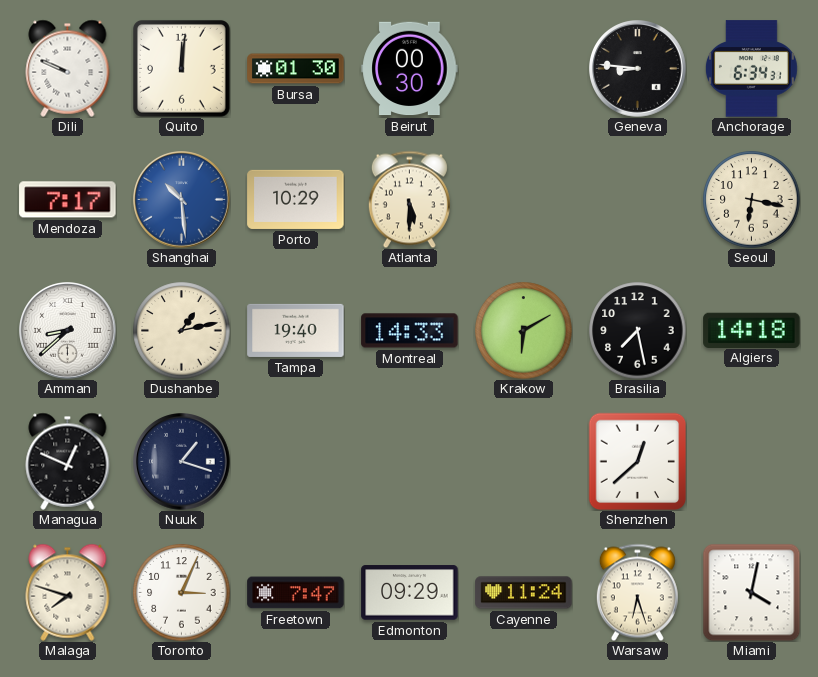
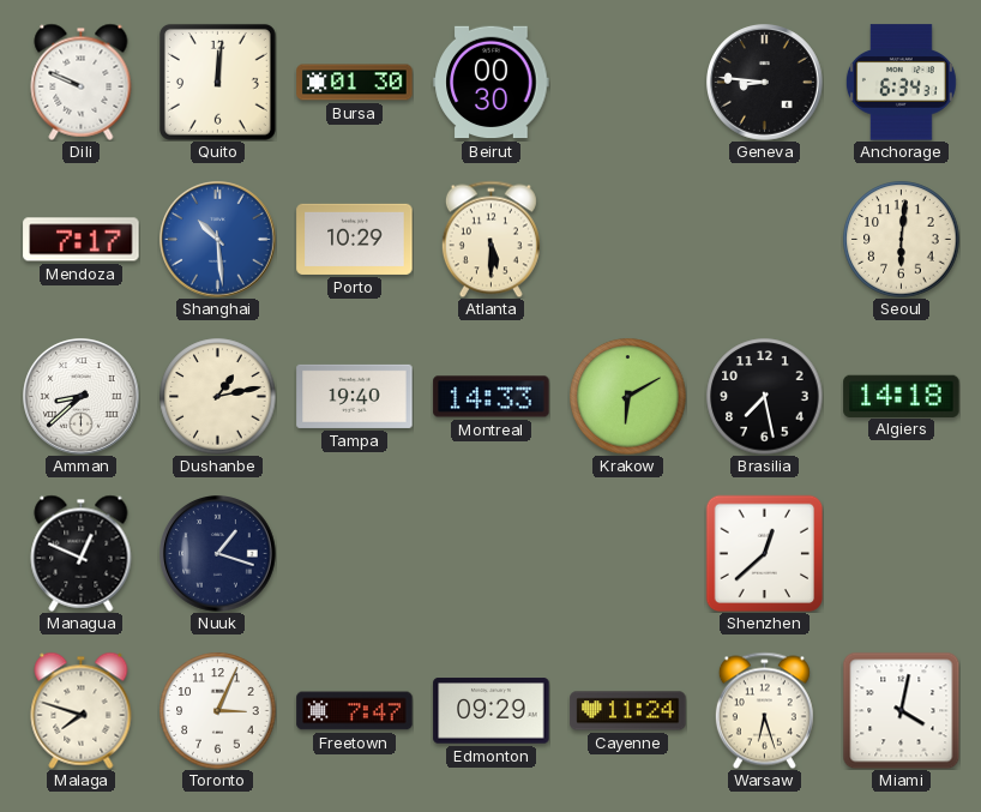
Seoul: 6:17 -> 6:01 (902, 240)
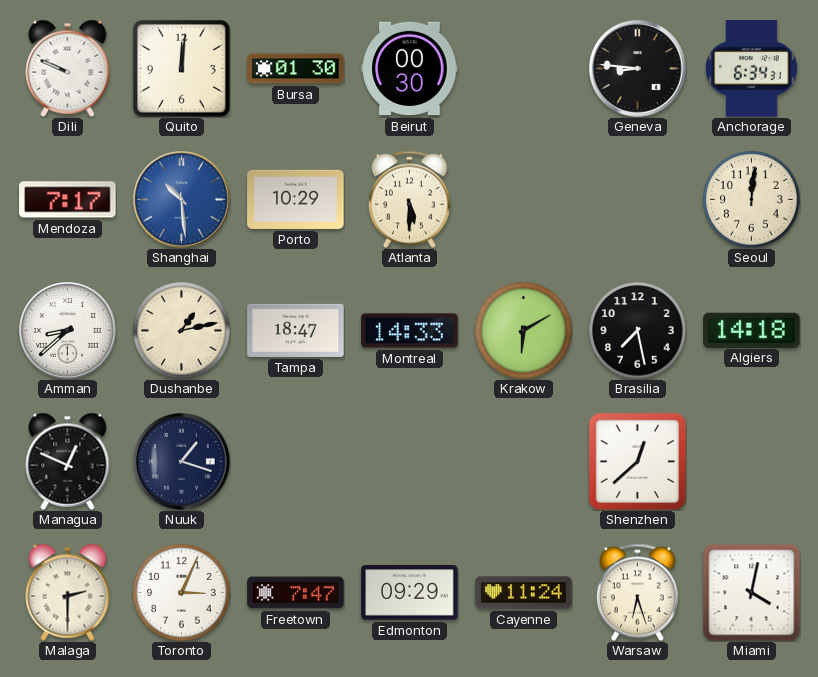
Seoul: 6:01 -> 12:01 (752, 200)
Tampa: 19:40 -> 18:47 (296, 330)
Malaga: 7:48 -> 2:30 (68, 592)
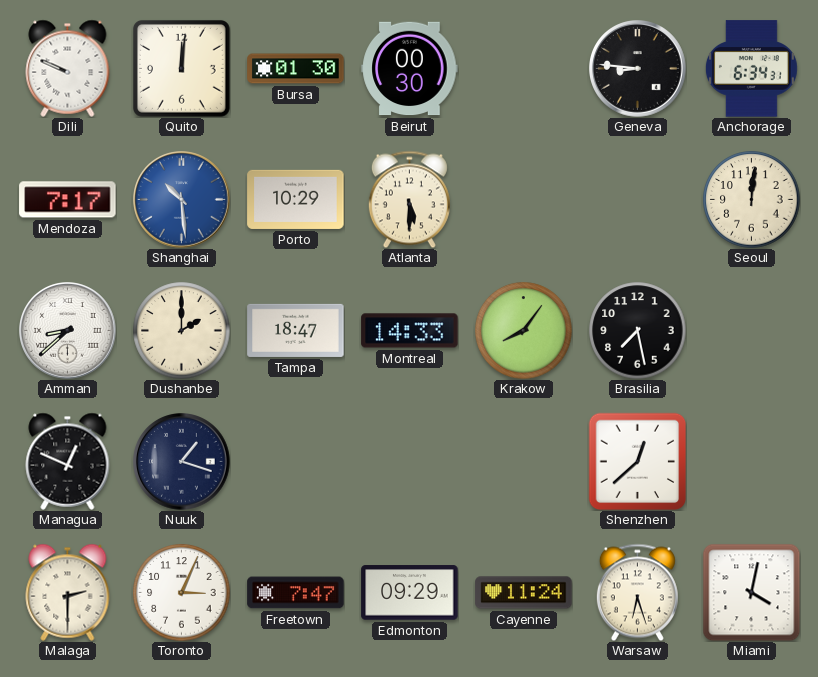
Dushanbe: 1:13 -> 2:00 (182, 331)
Krakow: 6:10 -> 8:06 (524, 331)
Algiers: 14:18 -> none (752, 330)
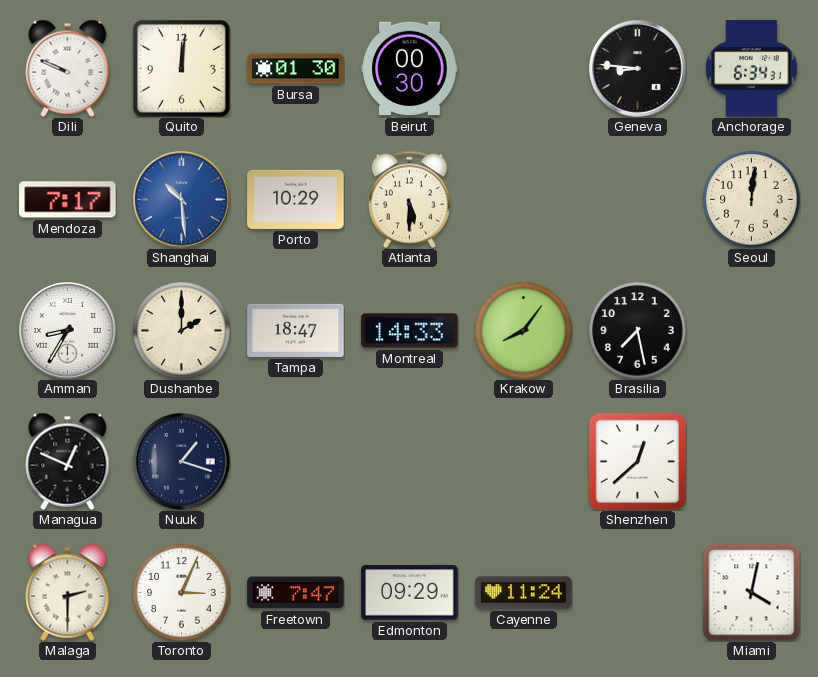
Amman: 8:38 -> 8:35 (68, 331)
Warsaw: 6:27 -> none (637, 592)
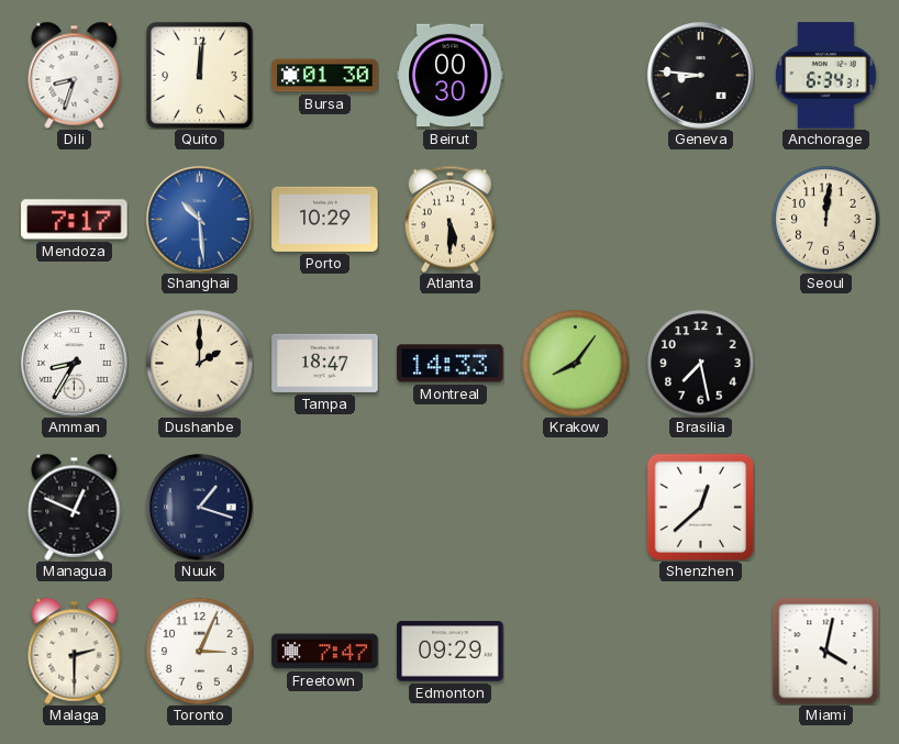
Dili: 9:49 -> 8:33 (75, 75)
Cayenne: 11:24 -> none (524, 593)
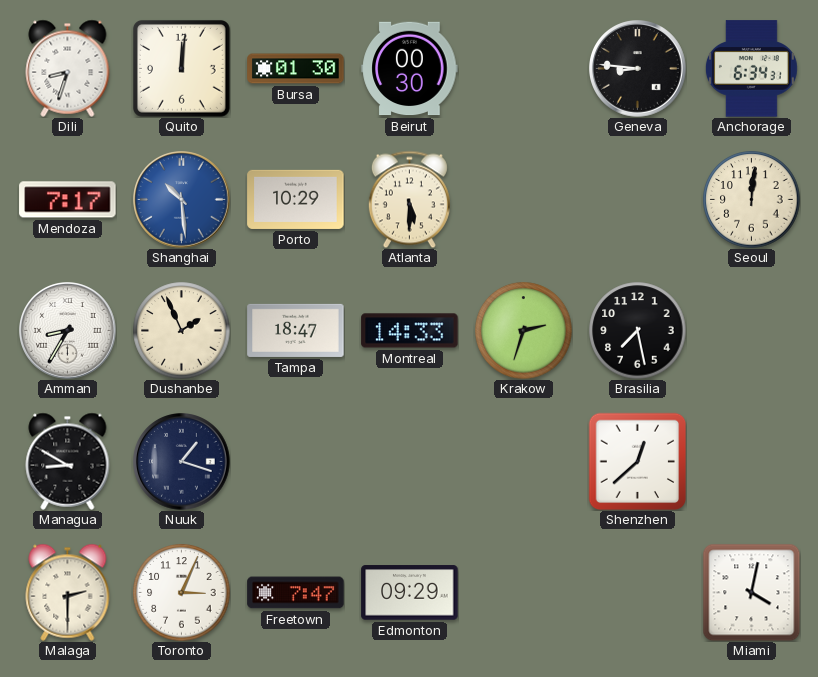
Dushanbe: 2:00 -> 1:56 (182, 331)
Krakow: 8:06 -> 2:33 (524, 331)
Managua: 12:49 -> 8:50 (68, 461)
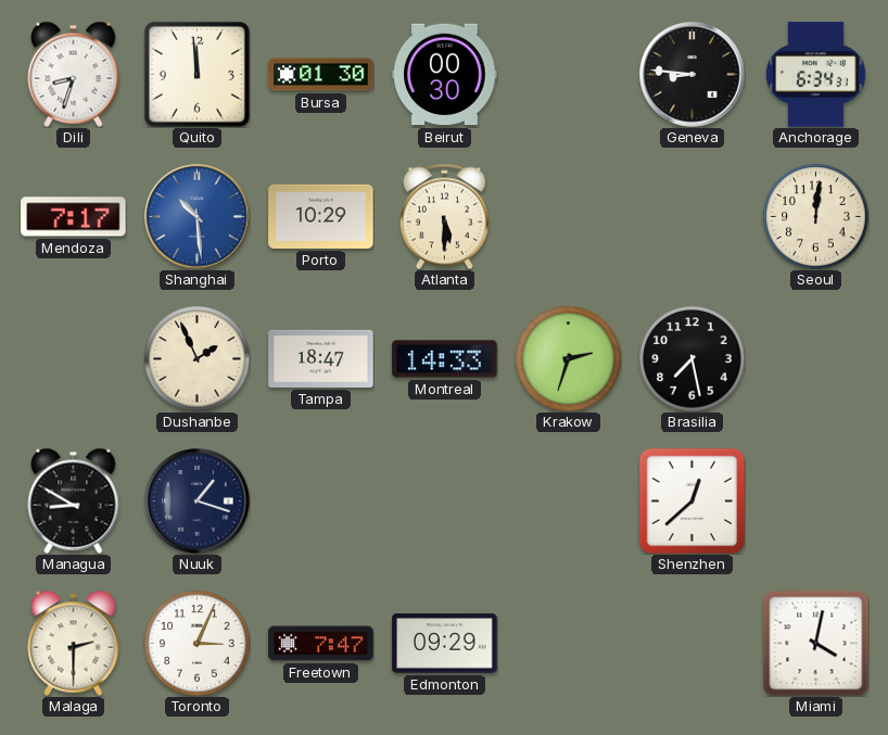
Quito: 12:01 -> 11:59 (196, 74)
Amman: 8:35 -> none (68, 331)
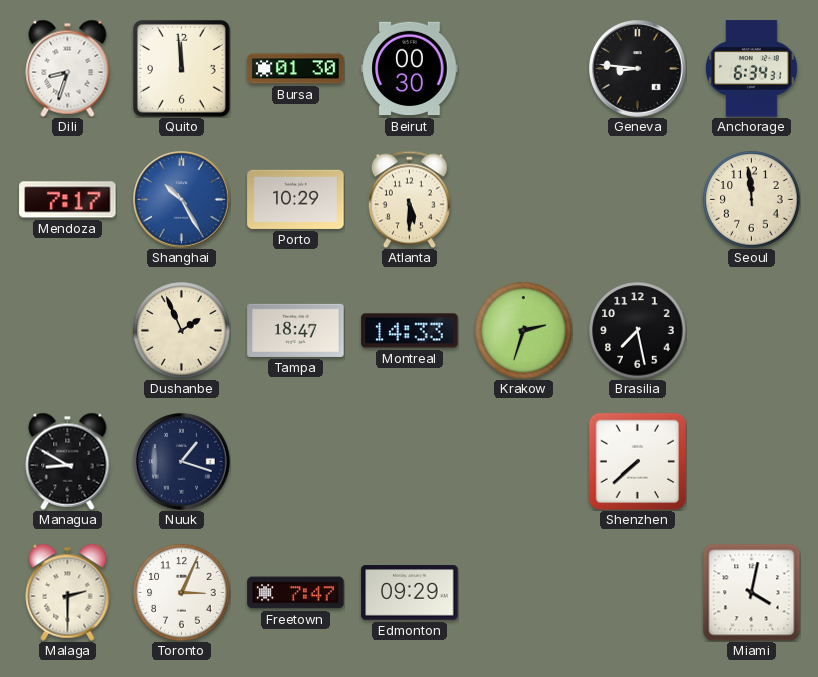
Shanghai: 10:29 -> 10:25 (182, 200)
Seoul: 12:01 -> 11:59 (752, 200)
Shenzhen: 12:38 -> 7:38 (637, 461)
